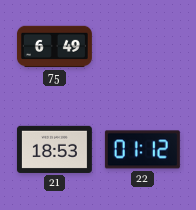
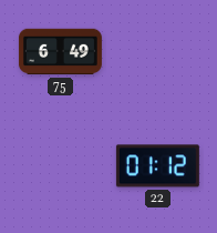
21: 18:53 -> none (54, 149)
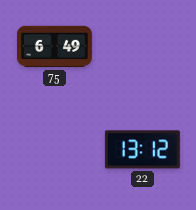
22: 01:12 -> 13:12 (142, 150)
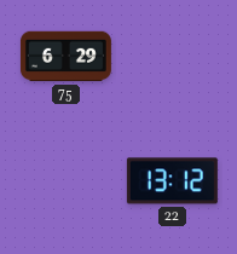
75: 6:49 -> 6:29 (65, 57)
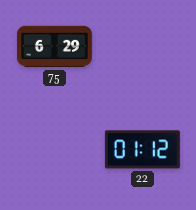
22: 13:12 -> 01:12 (142, 150)
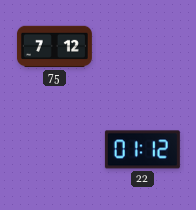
75: 6:29 -> 7:12 (54, 47)
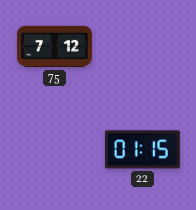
22: 01:12 -> 01:15 (142, 150)
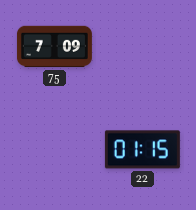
75: 7:12 -> 7:09 (54, 47)
